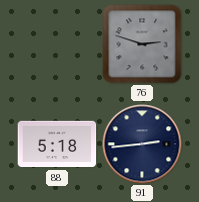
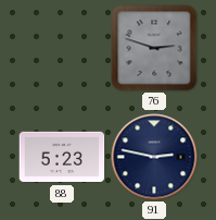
88: 5:18 -> 5:23 (62, 157)
91: 2:44 -> 2:47 (154, 157)
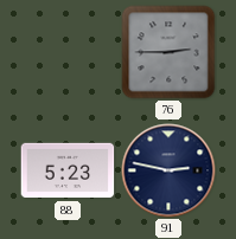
76: 2:48 -> 2:45 (168, 52)
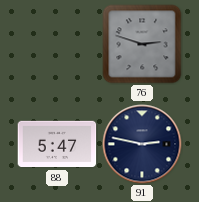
76: 2:45 -> 2:48 (142, 44)
88: 5:23 -> 5:47 (57, 144)
